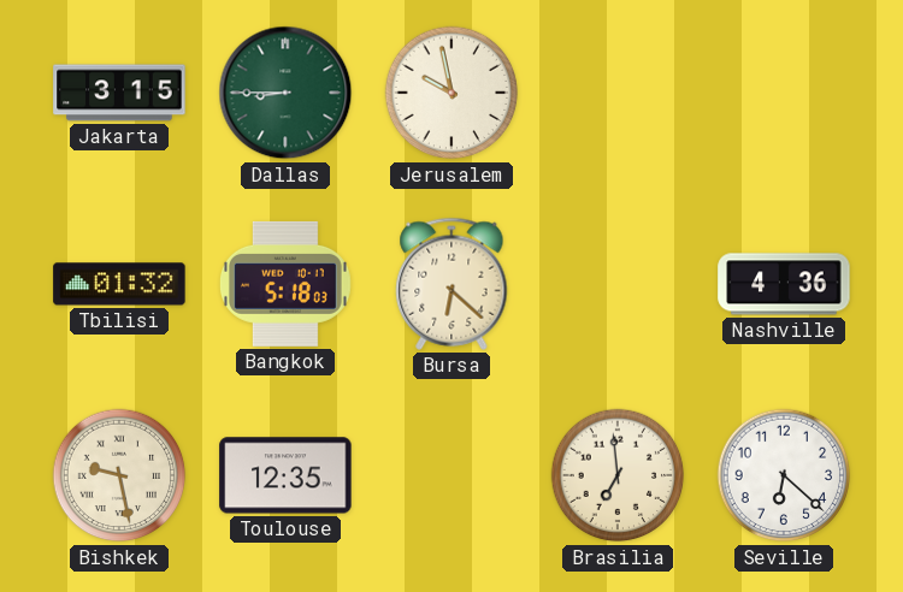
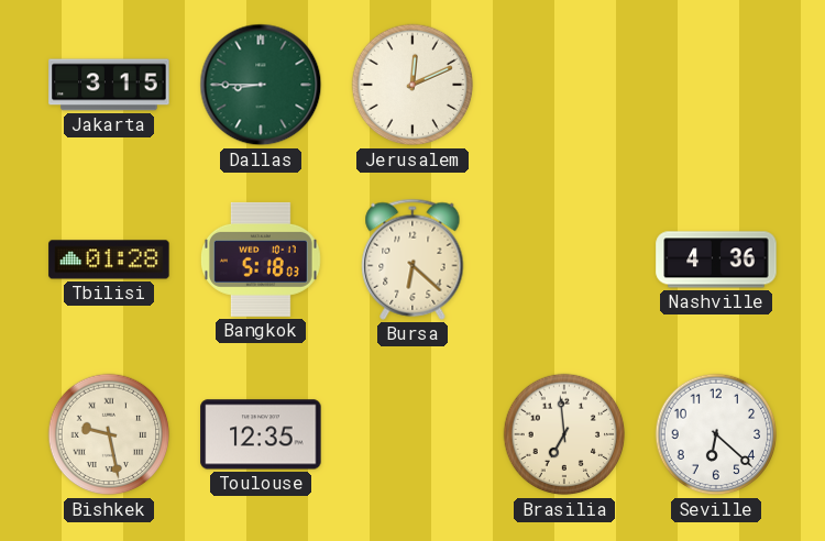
Jerusalem: 9:58 -> 12:11 (413, 85)
Tbilisi: 01:32 -> 01:28 (109, 260)
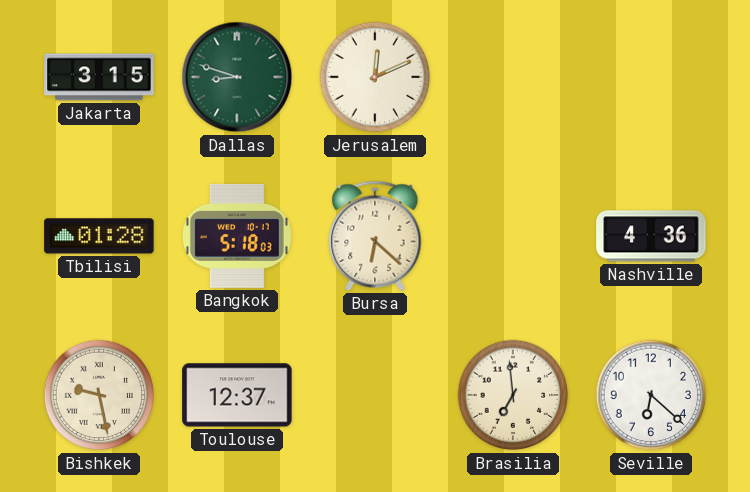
Dallas: 8:45 -> 8:48 (237, 77)
Toulouse: 12:35 -> 12:37 (237, 395)
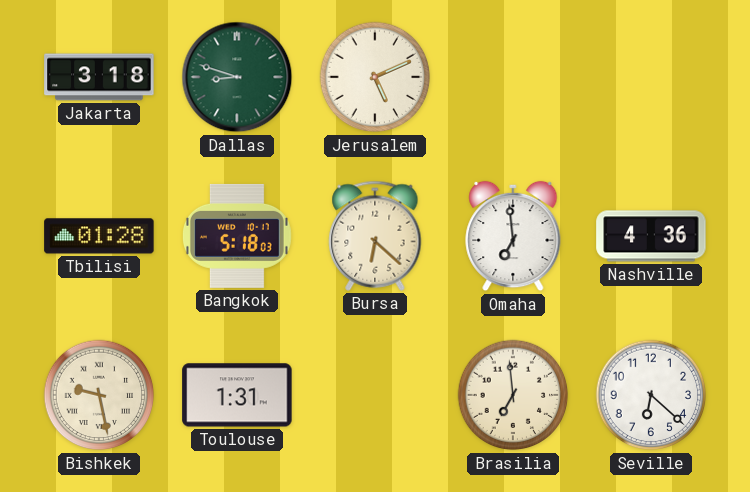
Jakarta: 3:15 -> 3:18 (99, 77)
Jerusalem: 12:11 -> 5:11 (375, 77)
Omaha: none -> 6:59 (513, 236)
Toulouse: 12:37 -> 1:31 (237, 395)
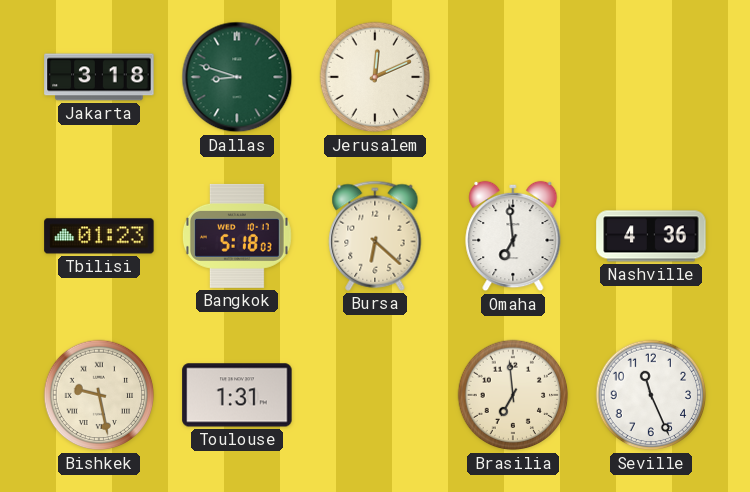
Jerusalem: 5:11 -> 12:11 (375, 77)
Tbilisi: 01:28 -> 01:23 (99, 236)
Seville: 6:22 -> 11:26 (651, 395)
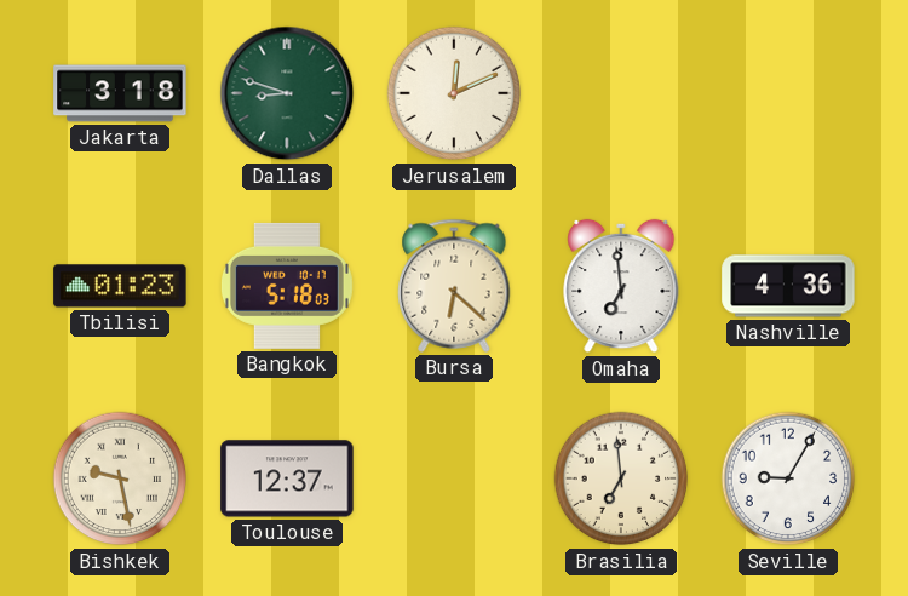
Toulouse: 1:31 -> 12:37 (287, 478)
Seville: 11:26 -> 9:05 (788, 478)
